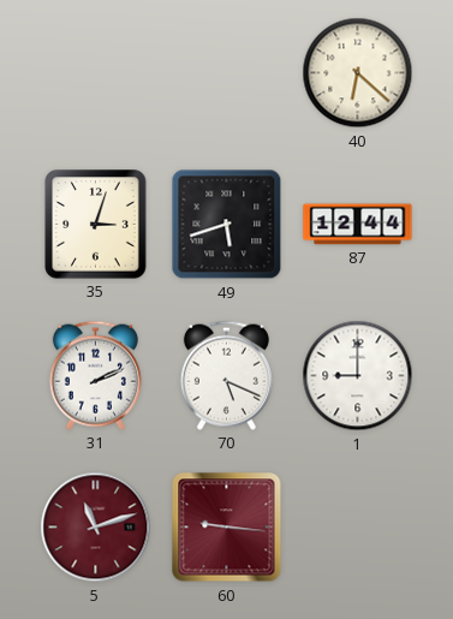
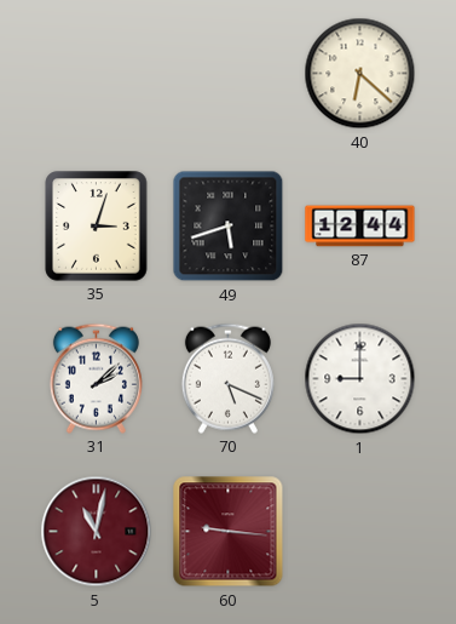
31: 2:11 -> 2:08 (96, 378)
5: 11:12 -> 11:02 (97, 532)
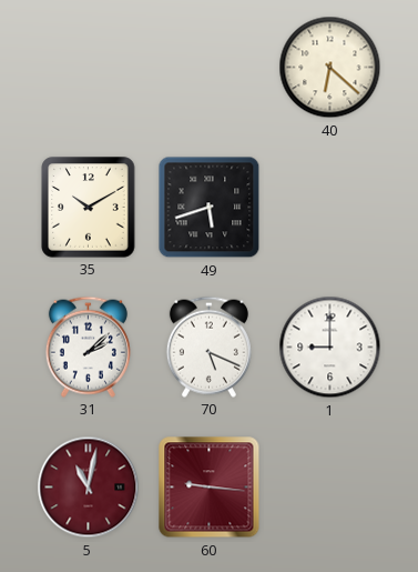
35: 3:03 -> 10:10 (89, 208)
87: 12:44 -> none (360, 227)
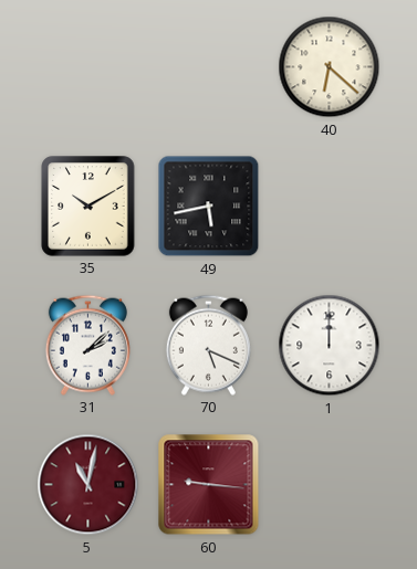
49: 5:42 -> 5:43 (209, 207)
1: 9:00 -> 12:00 (330, 346)
